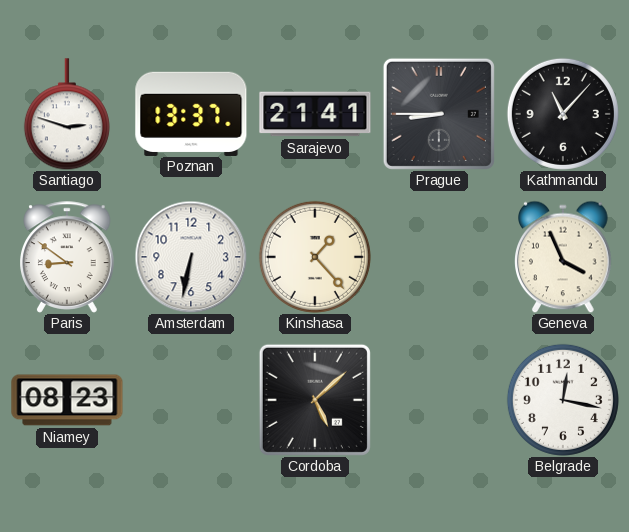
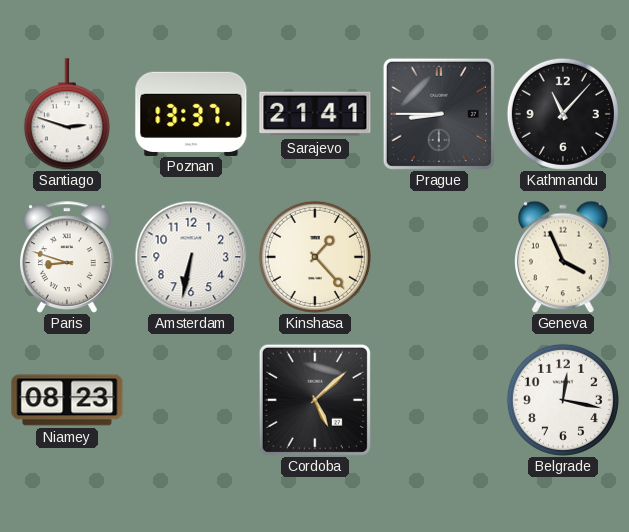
Paris: 8:51 -> 8:48 (68, 257)
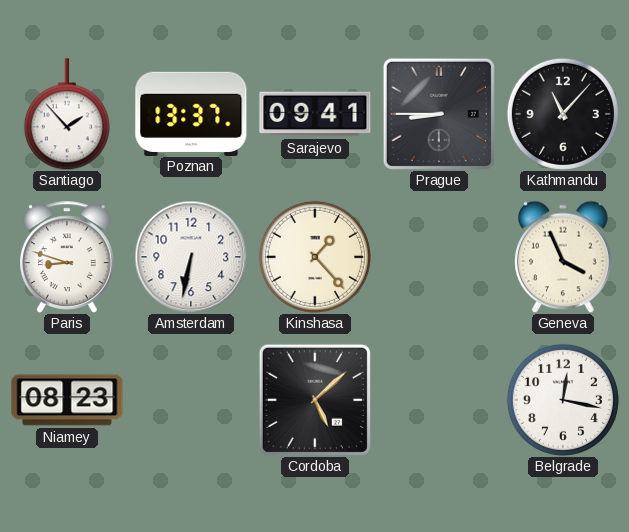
Santiago: 2:48 -> 1:53 (67, 114)
Sarajevo: 21:41 -> 09:41 (315, 114)
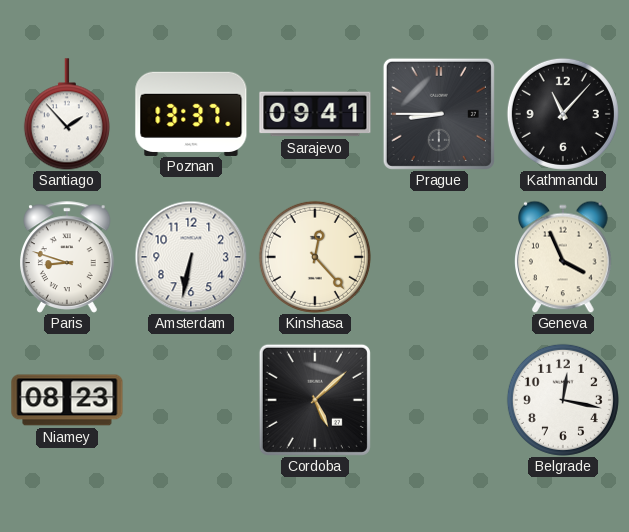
Kinshasa: 1:23 -> 12:23 (315, 257)
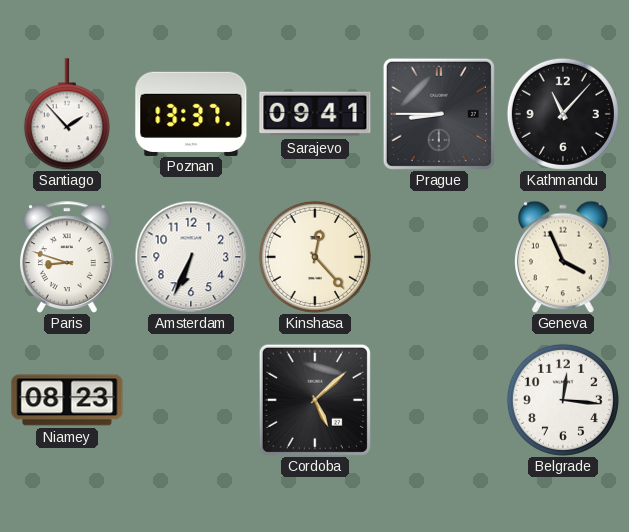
Amsterdam: 6:32 -> 6:34 (191, 257)
Belgrade: 12:17 -> 12:16 (563, 400)
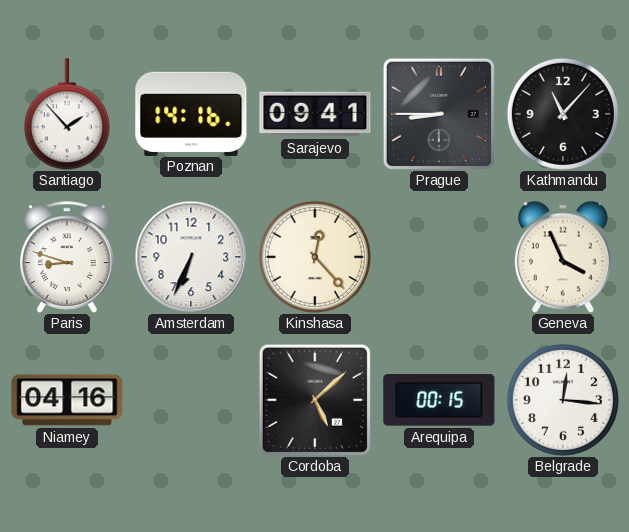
Poznan: 13:37 -> 14:16 (191, 113)
Niamey: 08:23 -> 04:16 (67, 400)
Arequipa: none -> 00:15 (439, 400)
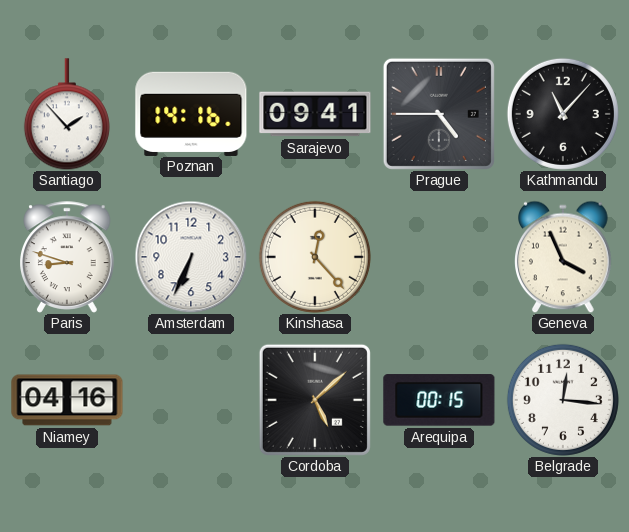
Prague: 8:45 -> 4:45 (439, 114)
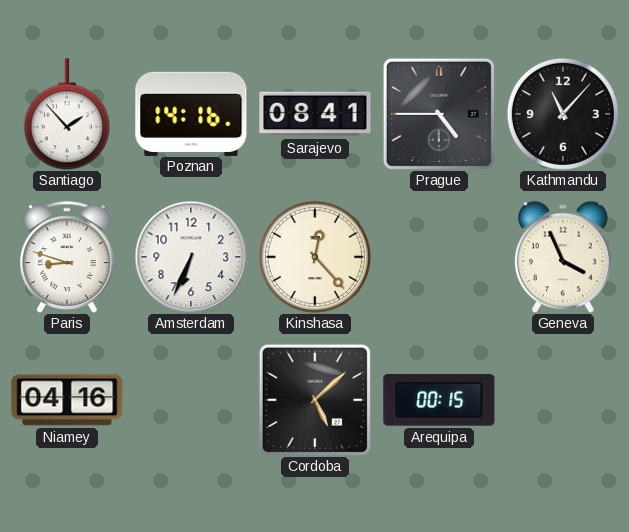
Sarajevo: 09:41 -> 08:41 (315, 114)
Belgrade: 12:16 -> none (563, 400)
